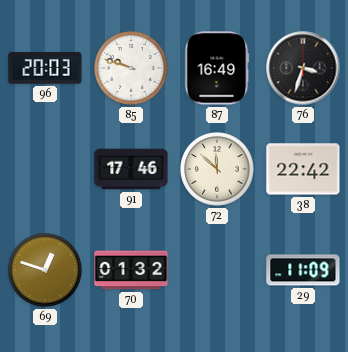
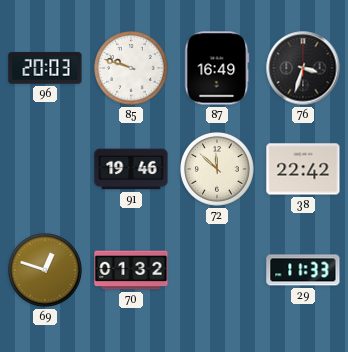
91: 17:46 -> 19:46 (131, 169)
29: 11:09 -> 11:33 (303, 270)
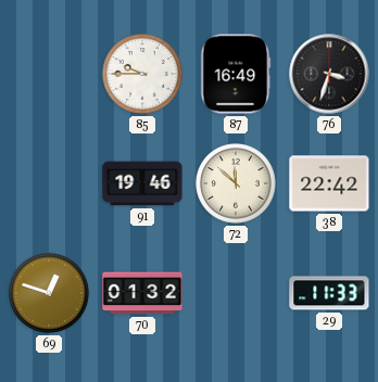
96: 20:03 -> none (45, 68)
85: 9:48 -> 9:45 (143, 75)
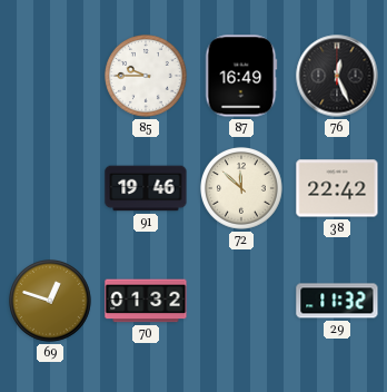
76: 3:33 -> 12:26 (337, 76)
29: 11:33 -> 11:32 (337, 301)
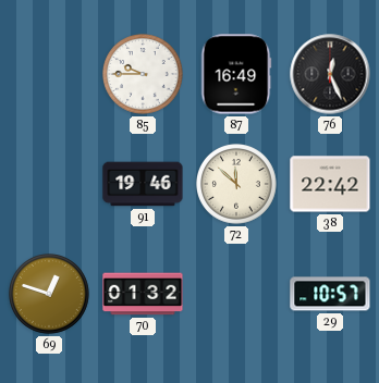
29: 11:32 -> 10:57 (330, 294)
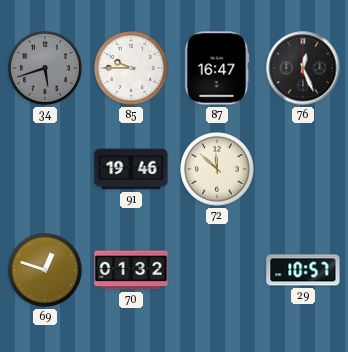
34: none -> 5:42 (46, 69)
87: 16:49 -> 16:47 (217, 68)
38: 22:42 -> none (330, 184)
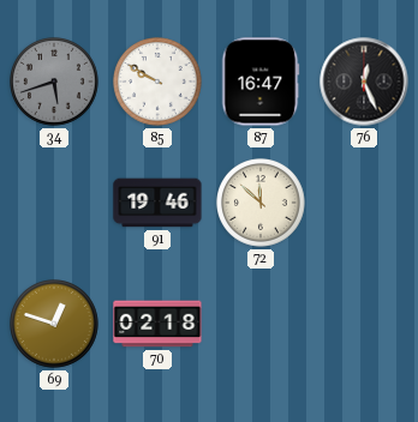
85: 9:45 -> 9:50 (159, 83)
70: 01:32 -> 02:18 (157, 324)
29: 10:57 -> none (303, 270)
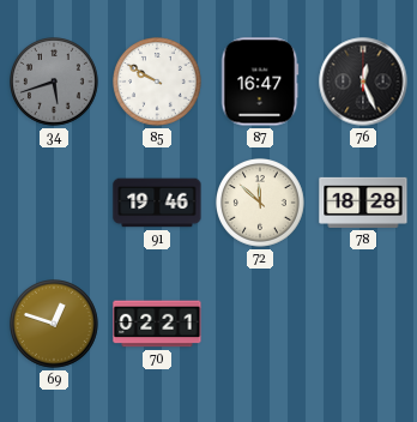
78: none -> 18:28 (363, 203)
70: 02:18 -> 02:21 (157, 324)
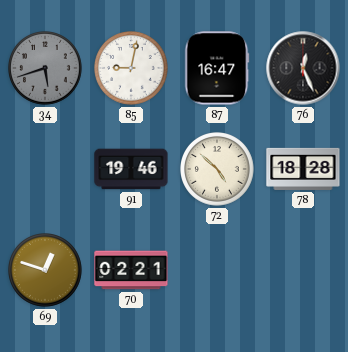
85: 9:50 -> 9:02 (132, 69)
72: 11:52 -> 4:52 (218, 170)
